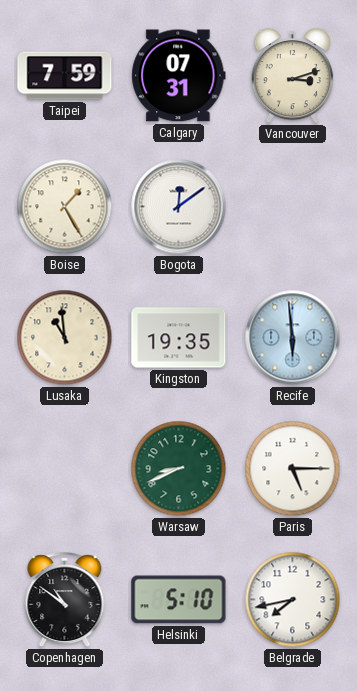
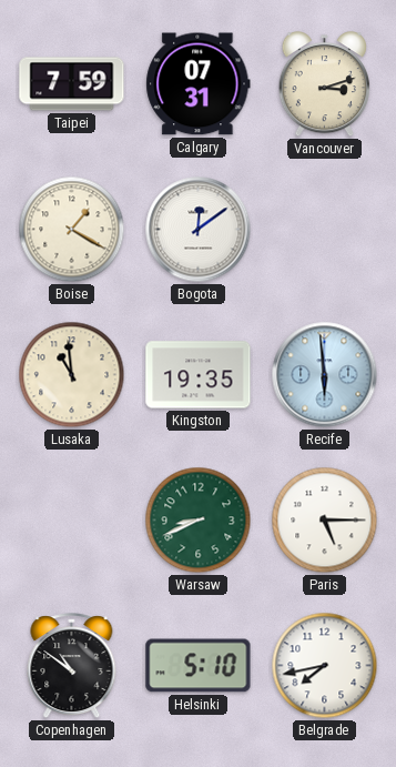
Boise: 1:25 -> 1:20 (72, 230)
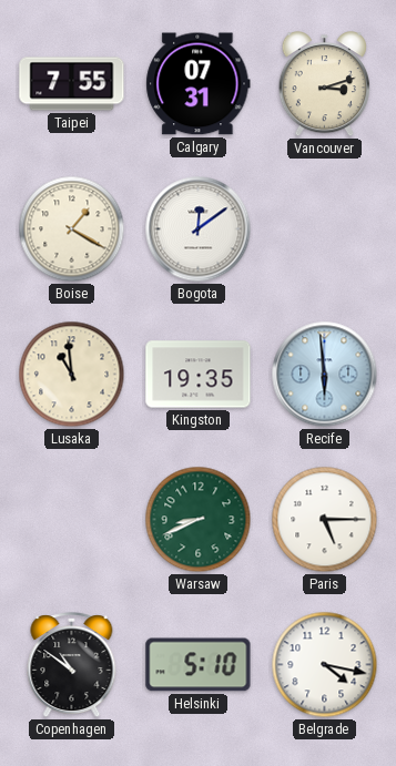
Taipei: 7:59 -> 7:55 (72, 84)
Belgrade: 7:43 -> 4:17 (325, 665)
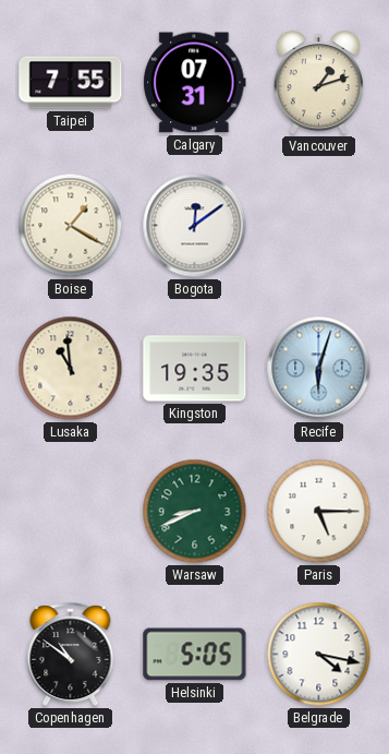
Vancouver: 3:12 -> 1:12 (318, 84)
Recife: 5:59 -> 6:03 (319, 369)
Helsinki: 5:10 -> 5:05 (195, 655)
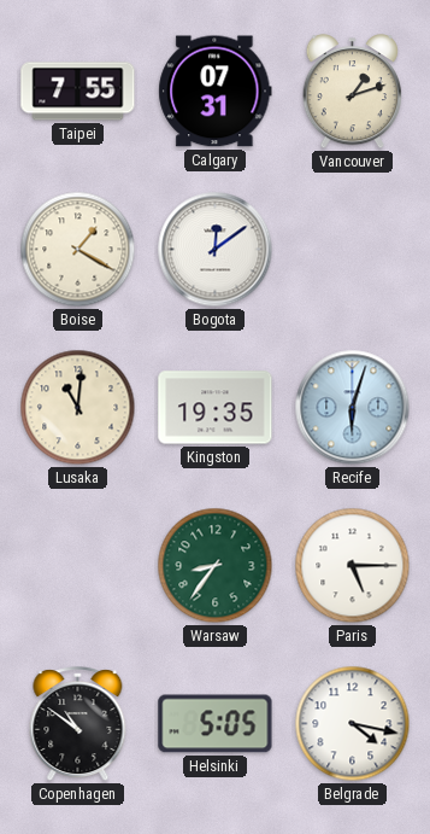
Lusaka: 10:59 -> 11:01 (78, 408)
Warsaw: 8:41 -> 8:36 (216, 566)
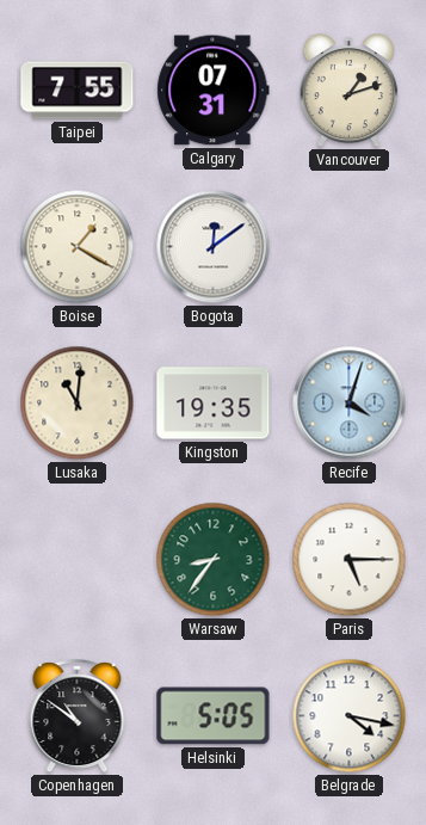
Recife: 6:03 -> 4:03 (350, 404)
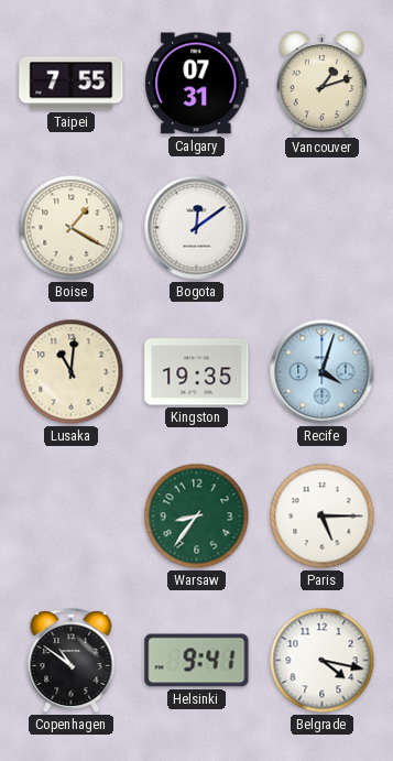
Helsinki: 5:05 -> 9:41 (197, 661)
